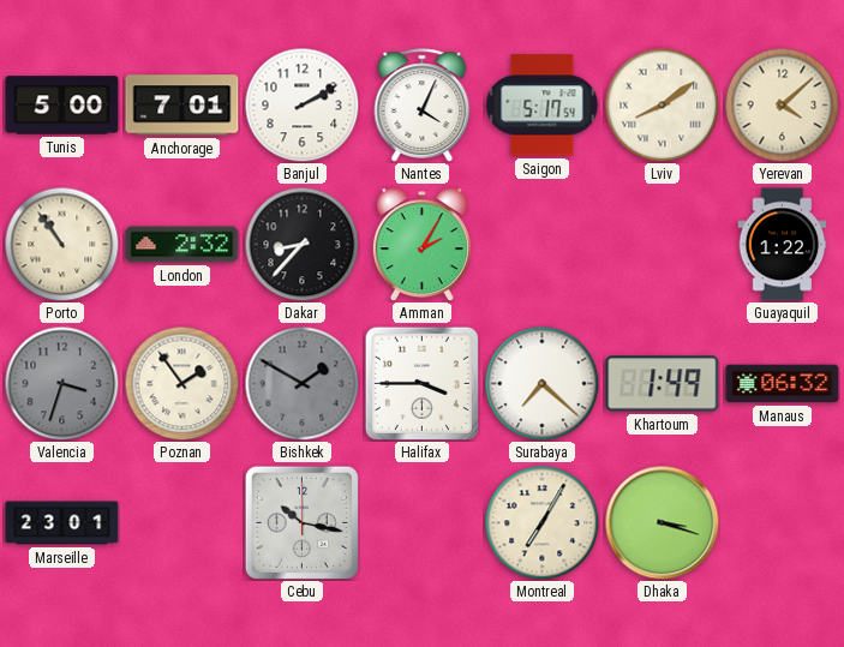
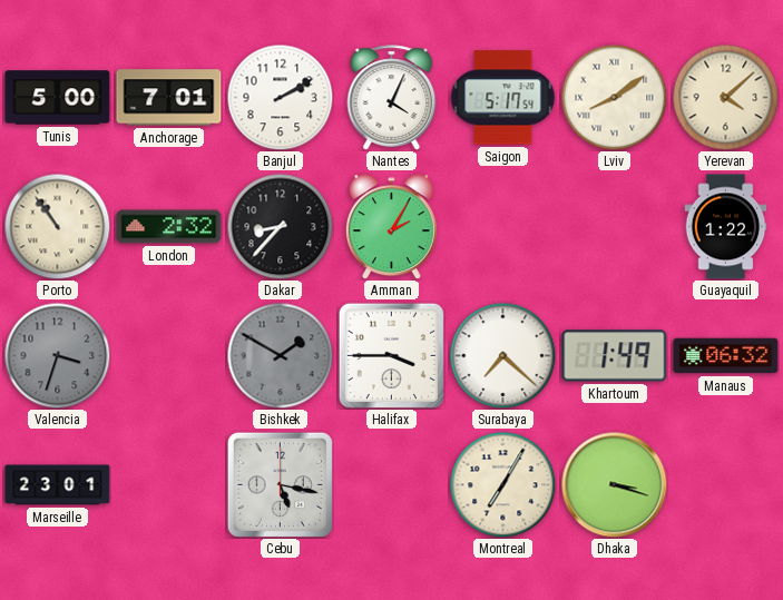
Poznan: 1:54 -> none (181, 383)
Cebu: 10:17 -> 5:17 (280, 484)
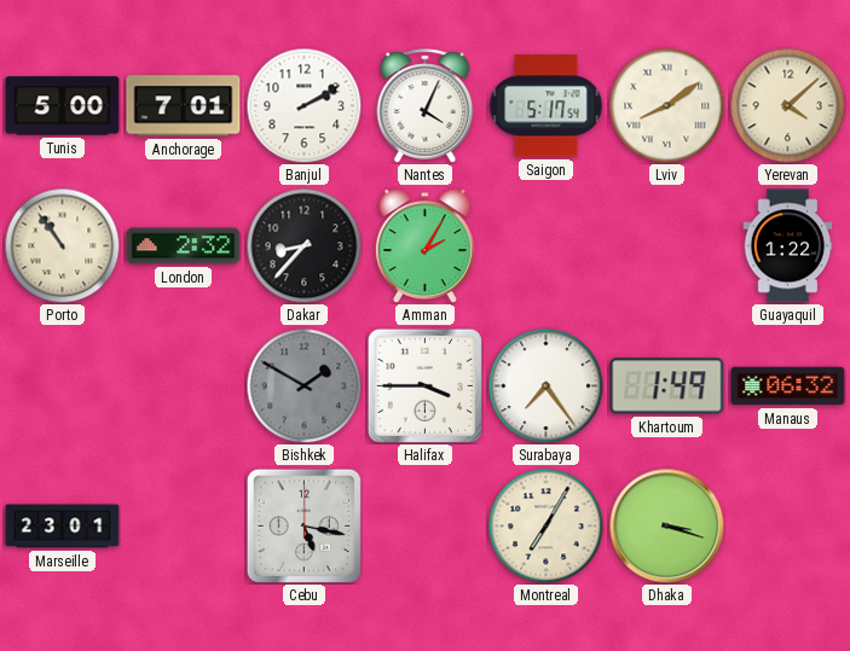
Valencia: 3:33 -> none (57, 355)
Surabaya: 7:22 -> 7:24 (545, 385)
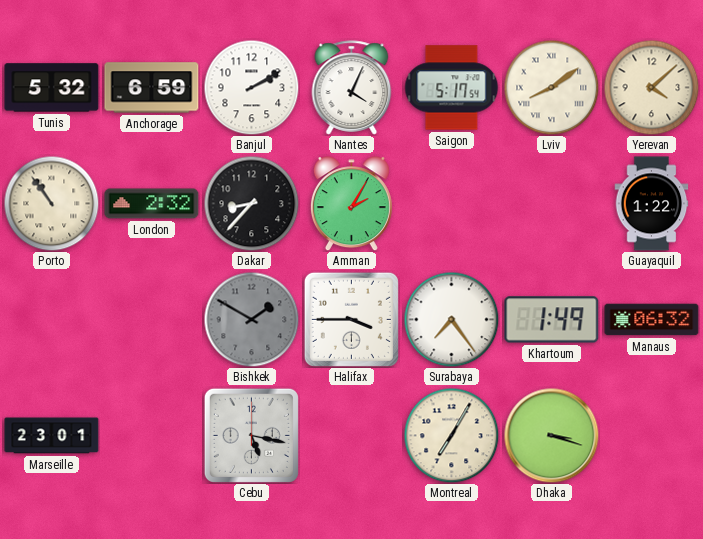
Tunis: 5:00 -> 5:32 (52, 88)
Anchorage: 7:01 -> 6:59 (152, 88)
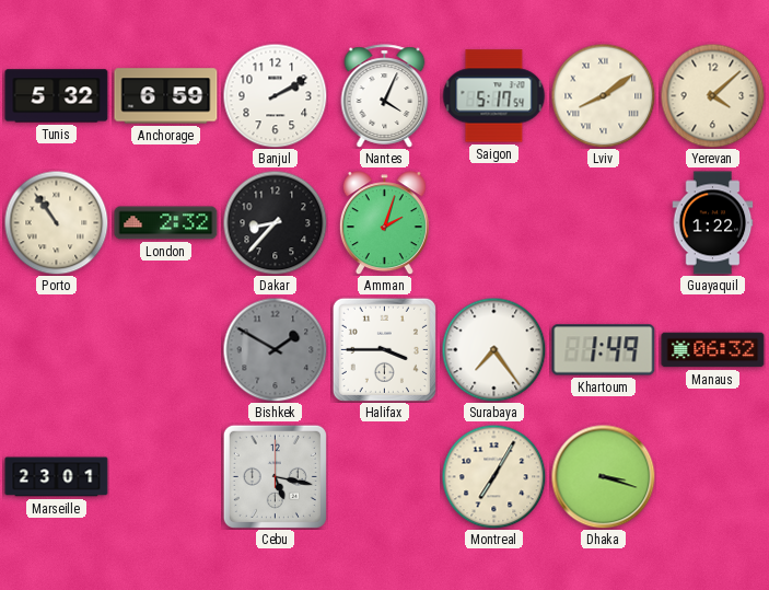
Amman: 2:05 -> 2:03 (384, 223)
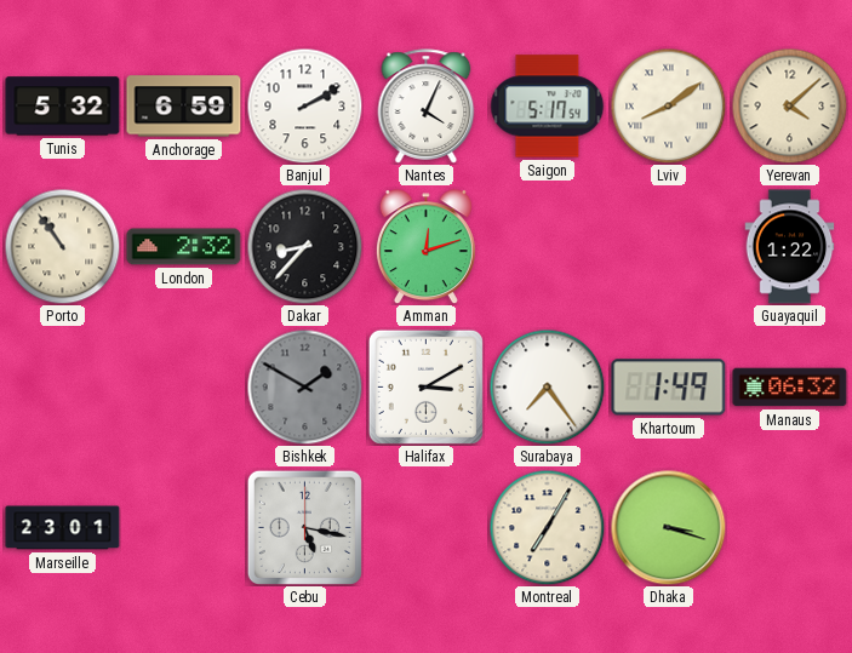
Amman: 2:03 -> 12:12 (425, 247)
Halifax: 3:45 -> 3:10 (425, 386)
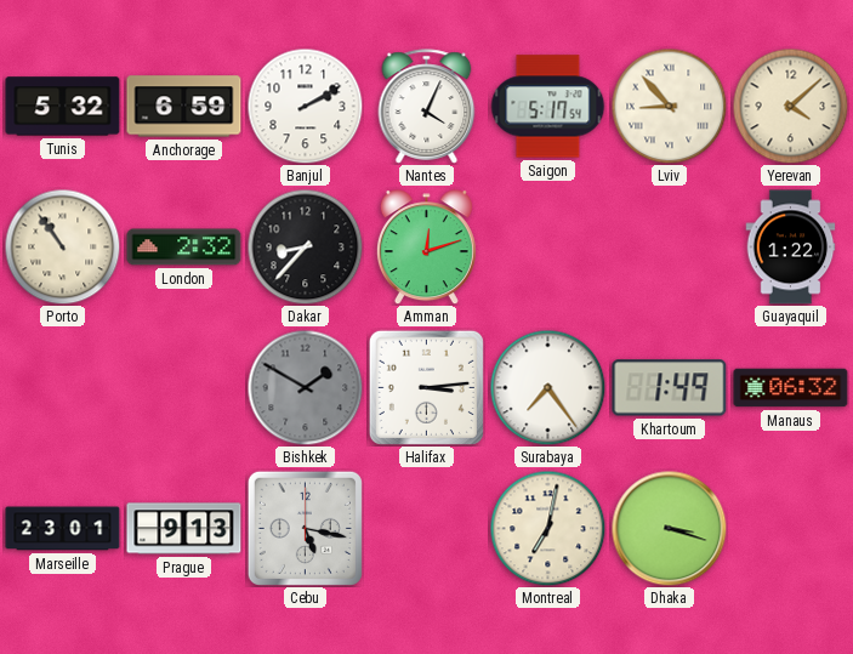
Lviv: 8:09 -> 8:53 (669, 106)
Halifax: 3:10 -> 3:14 (426, 387)
Prague: none -> 9:13 (184, 529)
Montreal: 7:05 -> 7:02 (547, 528)
